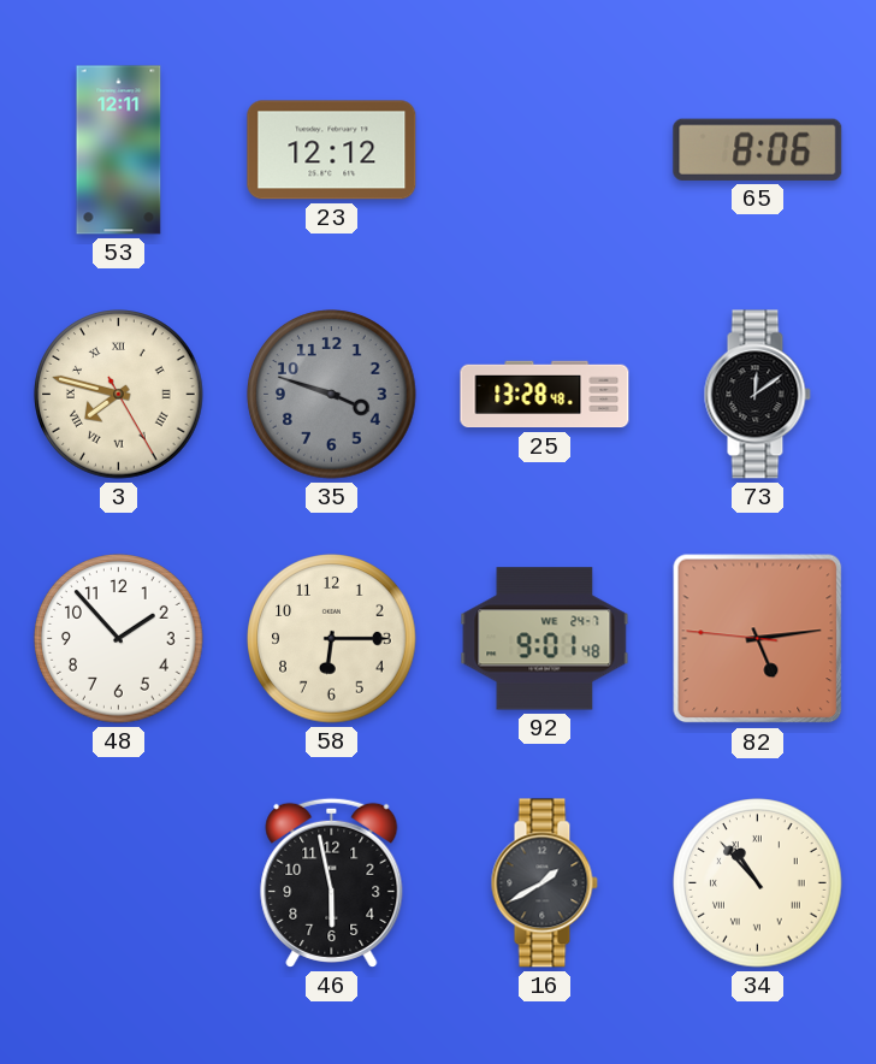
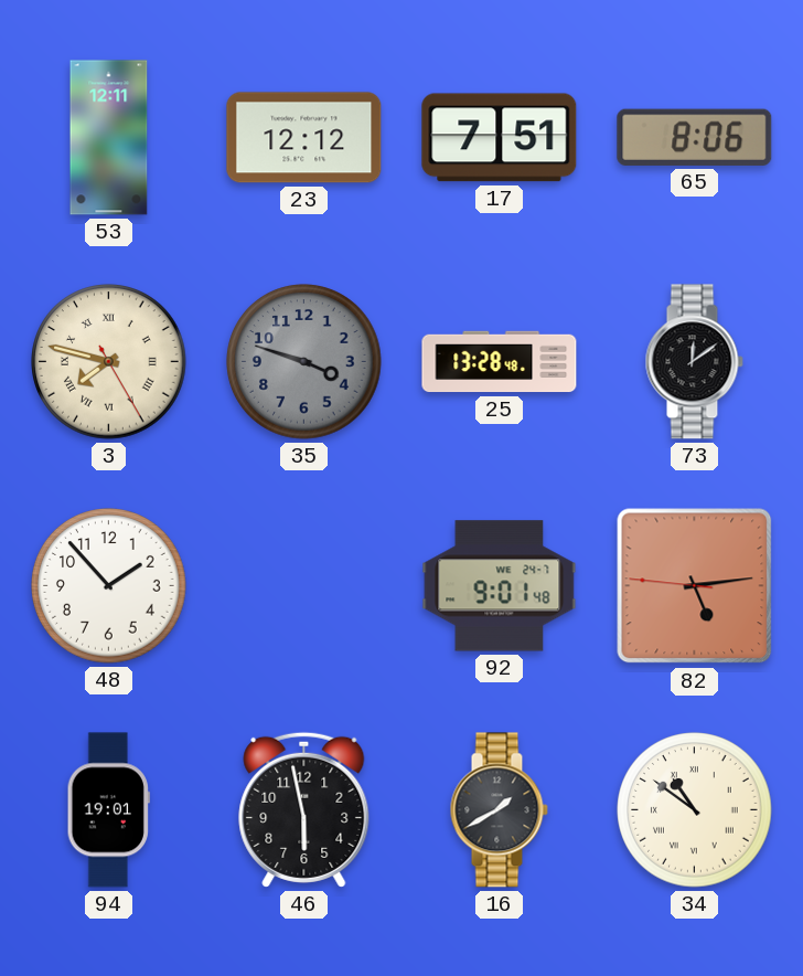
17: none -> 7:51 (500, 138)
58: 6:15 -> none (332, 639)
94: none -> 19:01 (108, 810)
34: 10:53 -> 10:51 (695, 810)
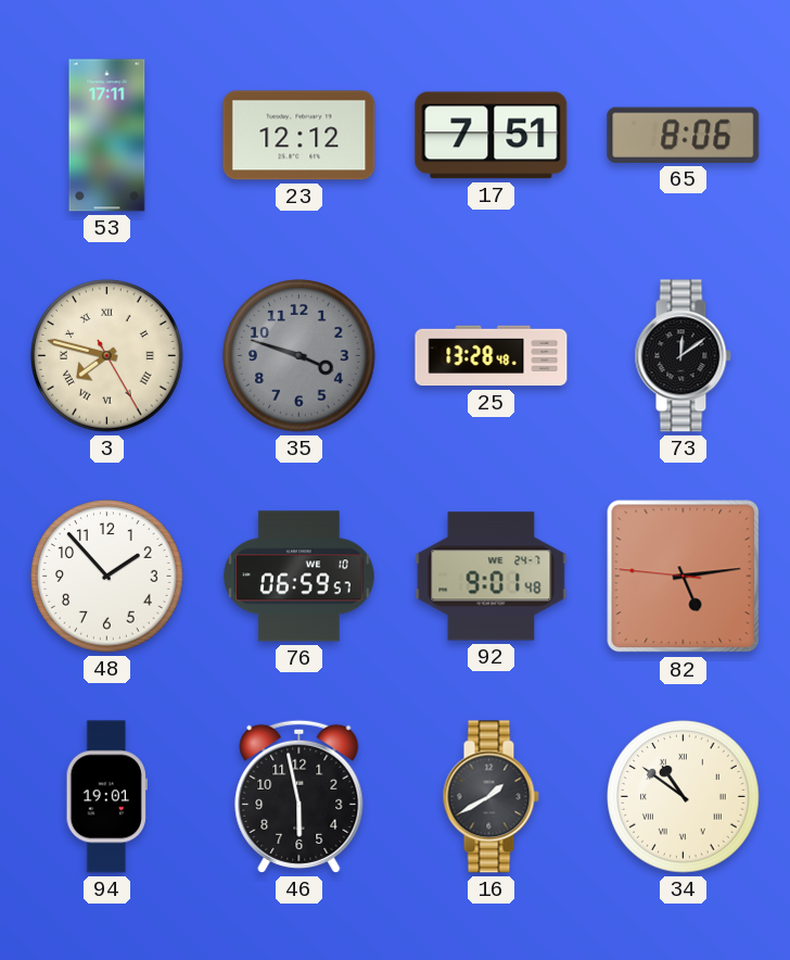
53: 12:11 -> 17:11 (107, 136)
76: none -> 06:59 (300, 577)
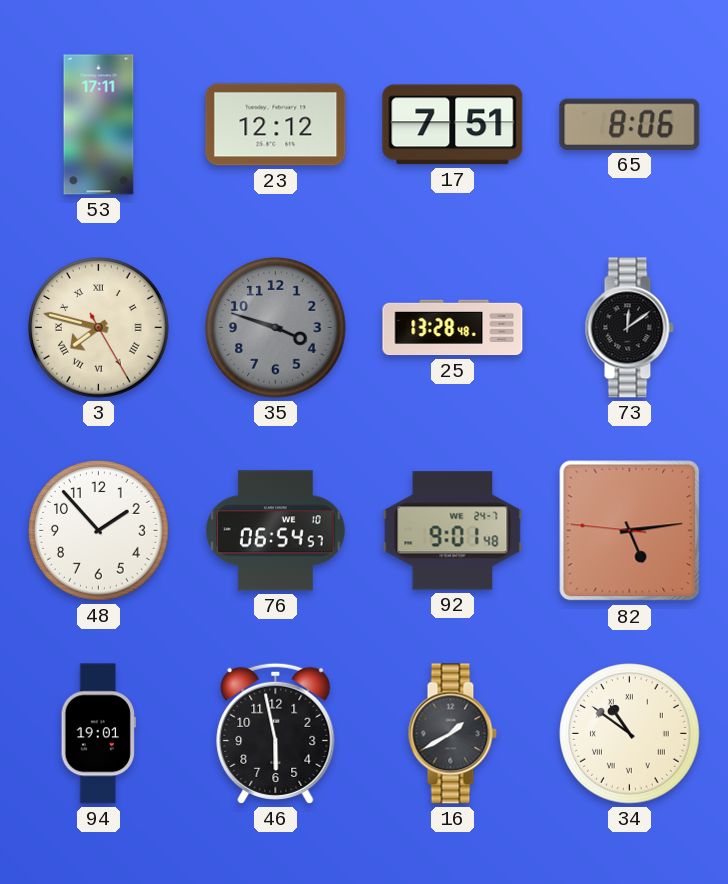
76: 06:59 -> 06:54 (276, 531)
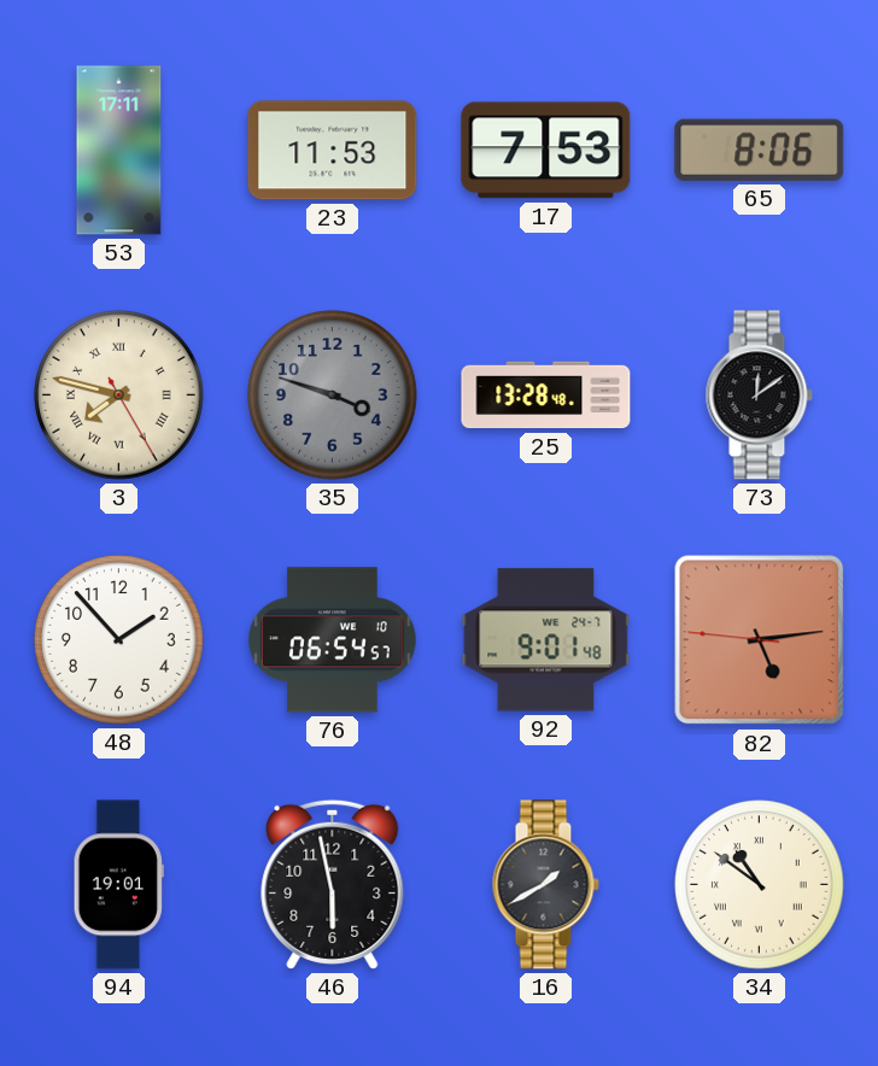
23: 12:12 -> 11:53 (333, 151)
17: 7:51 -> 7:53 (546, 151)
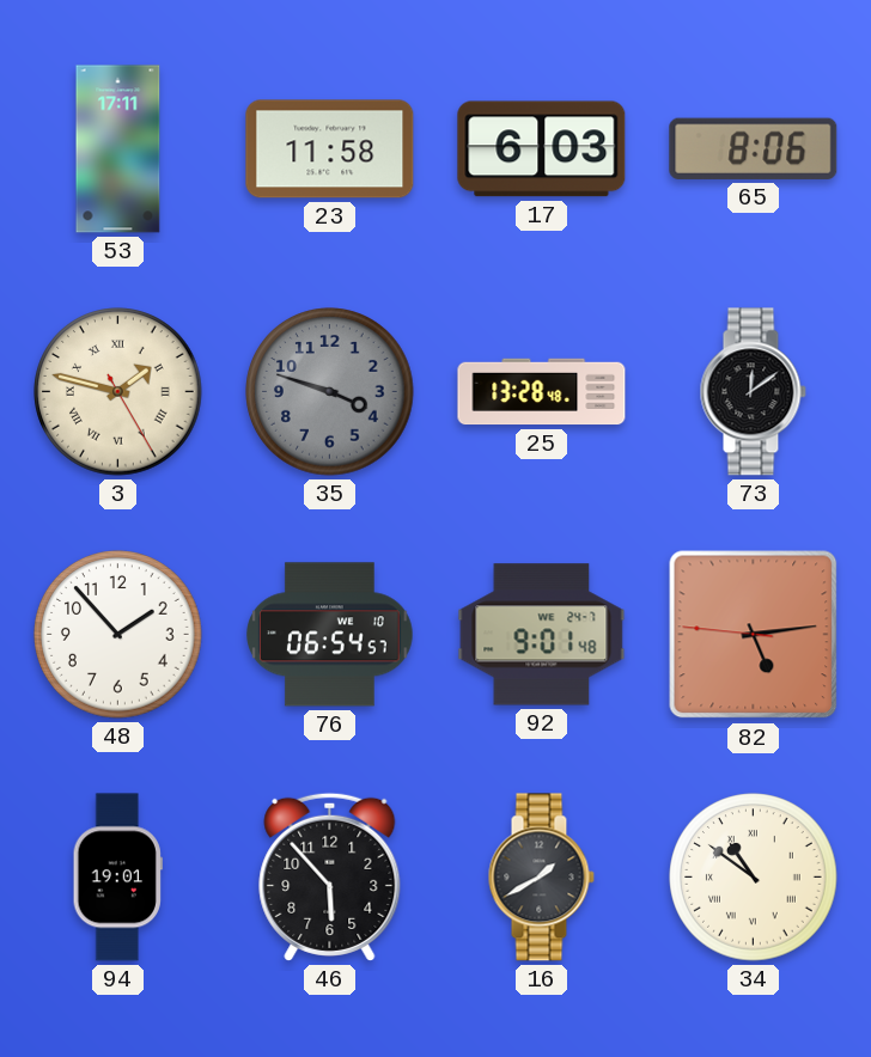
23: 11:53 -> 11:58 (330, 149)
17: 7:53 -> 6:03 (542, 149)
3: 7:47 -> 1:47 (118, 392)
46: 5:58 -> 5:53 (330, 876)
